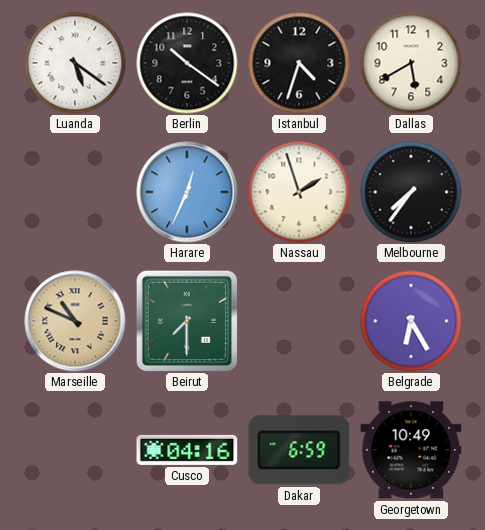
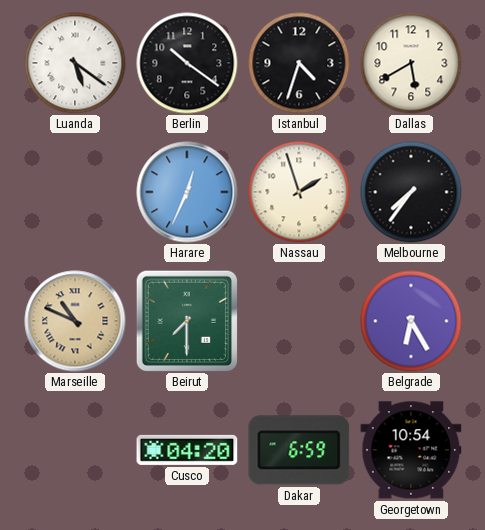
Cusco: 04:16 -> 04:20 (187, 450)
Georgetown: 10:49 -> 10:54 (411, 450)
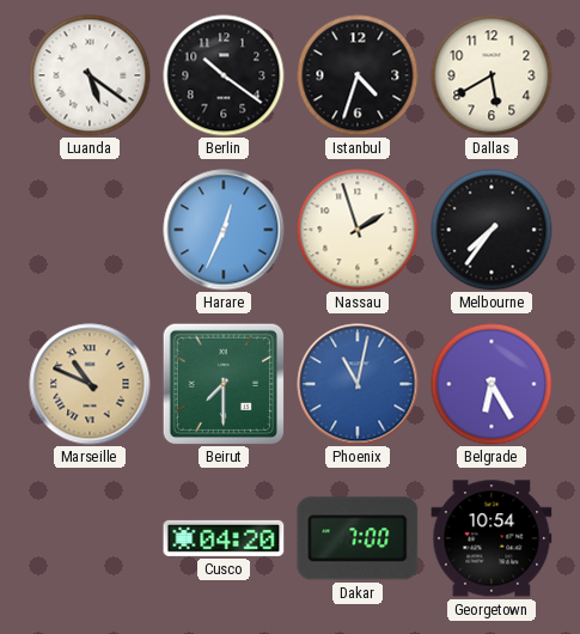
Phoenix: none -> 11:02 (358, 384)
Dakar: 6:59 -> 7:00 (358, 538)
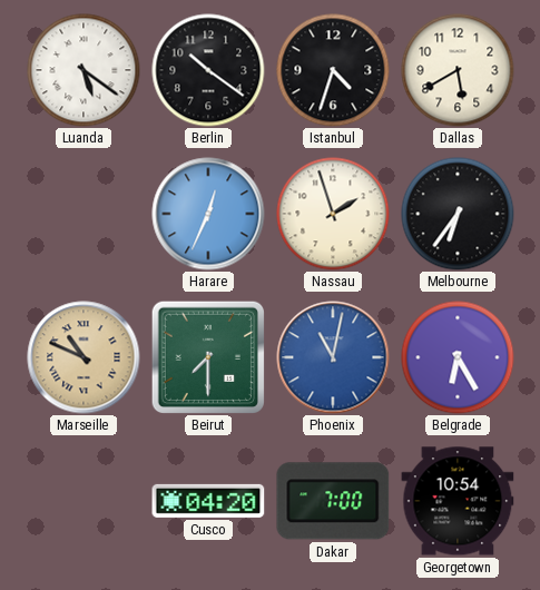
Melbourne: 7:36 -> 6:36 (458, 214)
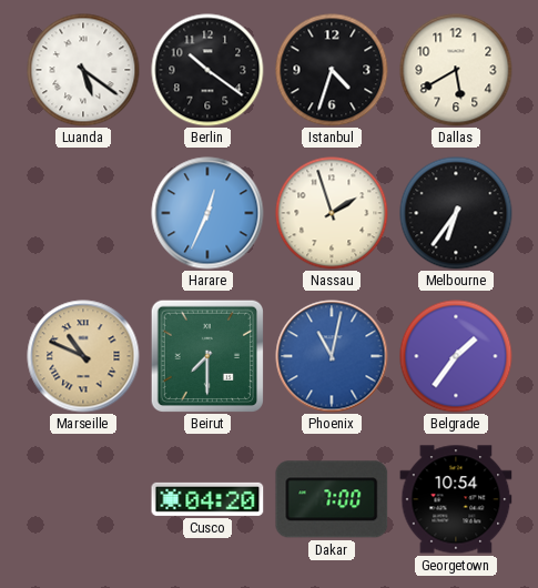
Belgrade: 6:25 -> 1:36 (456, 356)
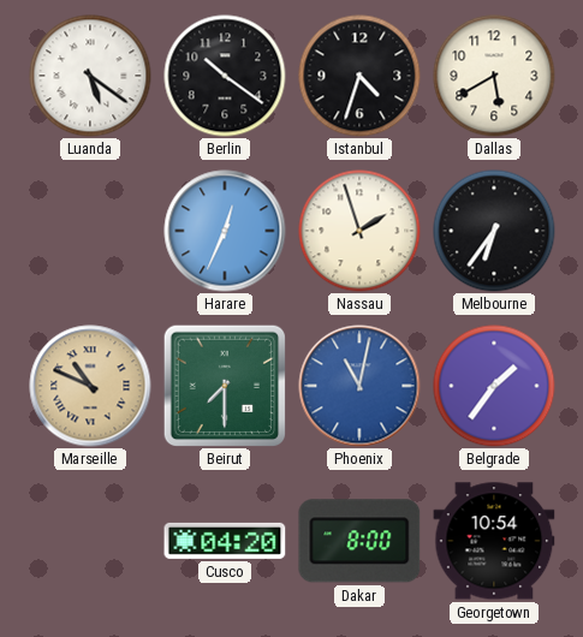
Dakar: 7:00 -> 8:00 (359, 541)
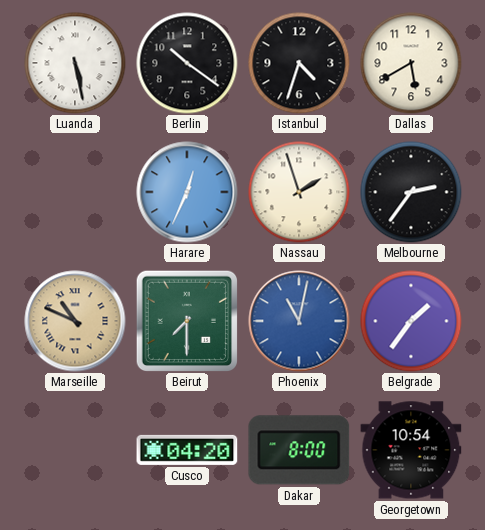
Luanda: 5:21 -> 5:28 (75, 63)
Melbourne: 6:36 -> 2:36 (411, 192)
